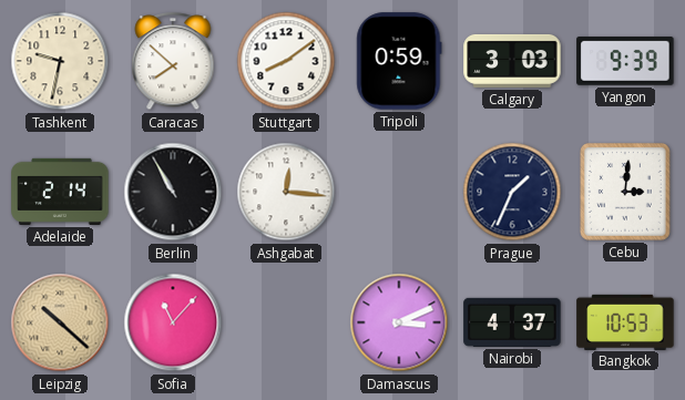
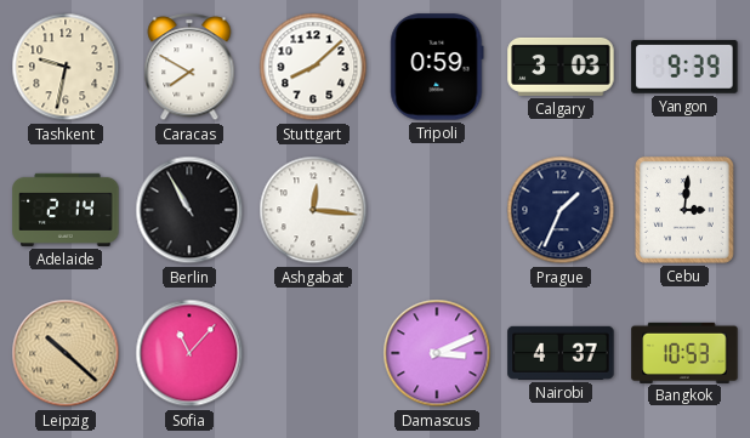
Caracas: 7:52 -> 7:50 (189, 68)
Stuttgart: 8:09 -> 8:08 (313, 67)
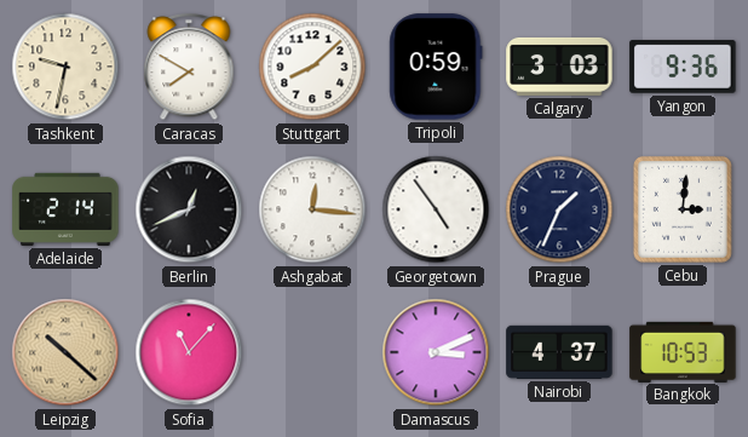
Yangon: 9:39 -> 9:36 (683, 67)
Berlin: 10:55 -> 12:41 (189, 209)
Georgetown: none -> 4:54 (436, 209)
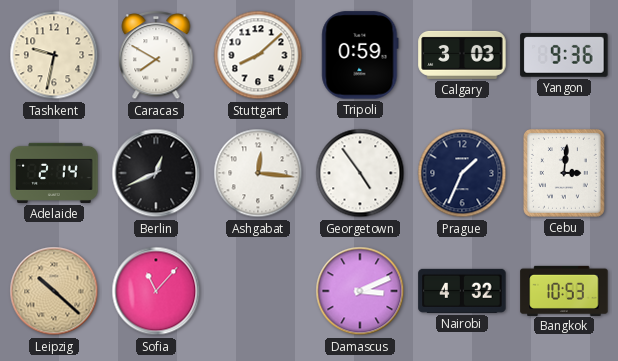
Nairobi: 4:37 -> 4:32 (462, 291)
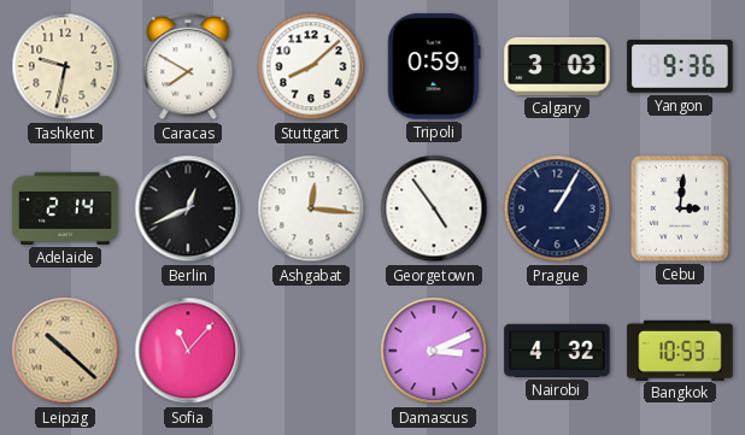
Prague: 1:34 -> 1:05 (557, 208)
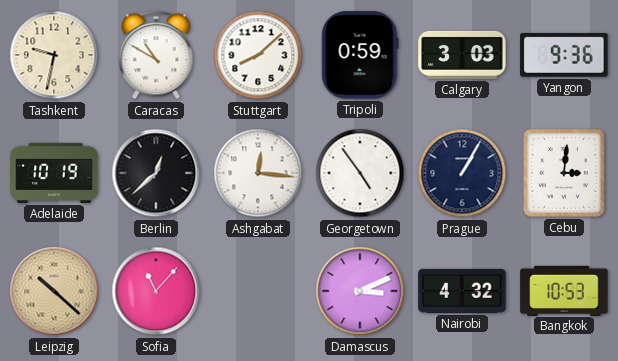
Caracas: 7:50 -> 10:50 (156, 56)
Adelaide: 2:14 -> 10:19 (54, 173)
Berlin: 12:41 -> 12:38 (156, 173)
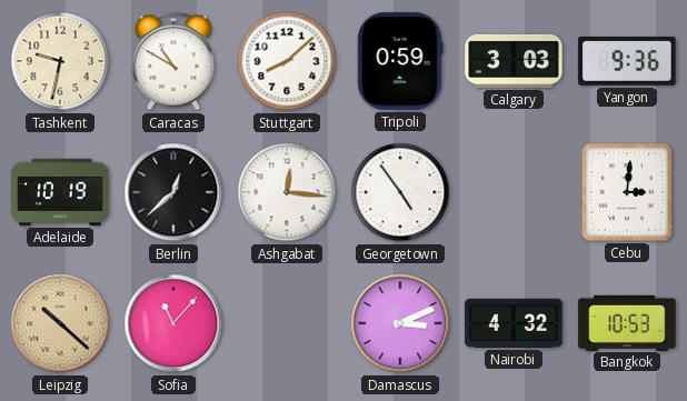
Prague: 1:05 -> none (462, 173)
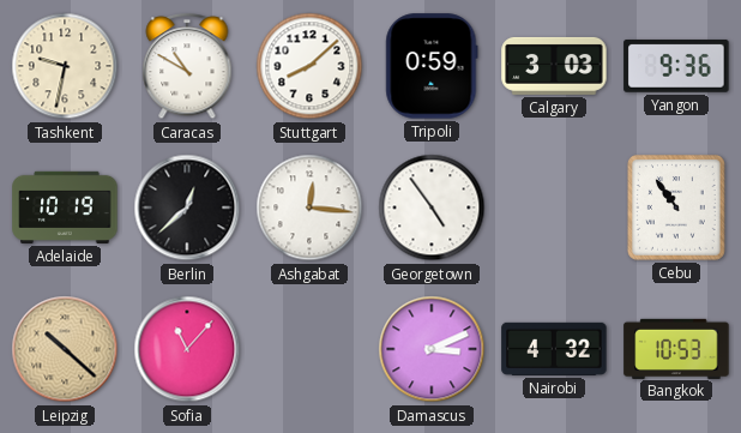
Cebu: 3:01 -> 10:54 (677, 209)
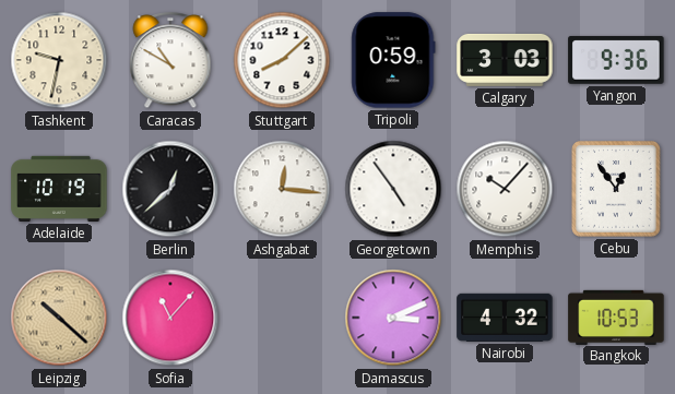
Memphis: none -> 10:07 (505, 189)
Cebu: 10:54 -> 12:54 (617, 190)
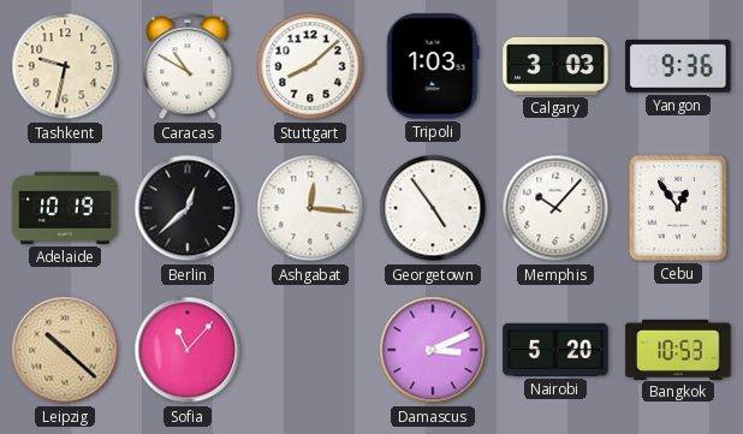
Tripoli: 0:59 -> 1:03 (433, 66)
Nairobi: 4:32 -> 5:20 (555, 350)
